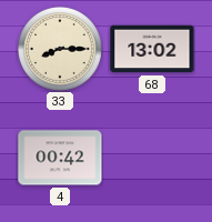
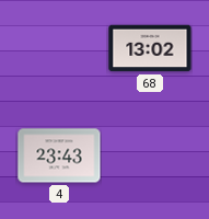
33: 8:15 -> none (60, 49)
4: 00:42 -> 23:43 (59, 155)
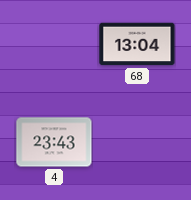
68: 13:02 -> 13:04 (137, 44)
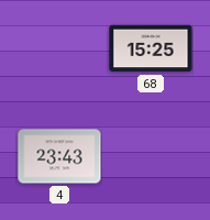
68: 13:04 -> 15:25 (151, 48)
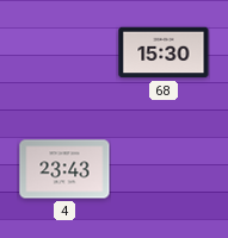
68: 15:25 -> 15:30 (164, 52)
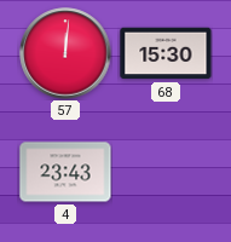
57: none -> 12:01 (65, 53)
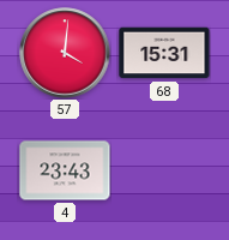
57: 12:01 -> 4:01 (65, 53)
68: 15:30 -> 15:31 (164, 53)
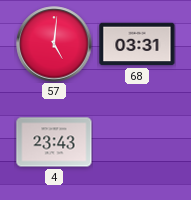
57: 4:01 -> 5:01 (54, 44)
68: 15:31 -> 03:31 (137, 44)
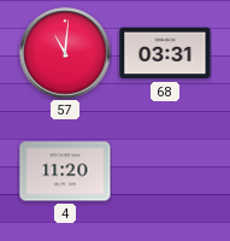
57: 5:01 -> 11:01 (65, 53)
4: 23:43 -> 11:20 (65, 171)
